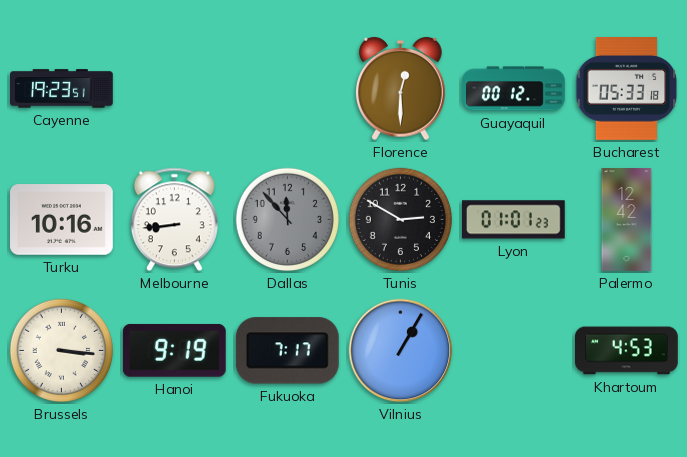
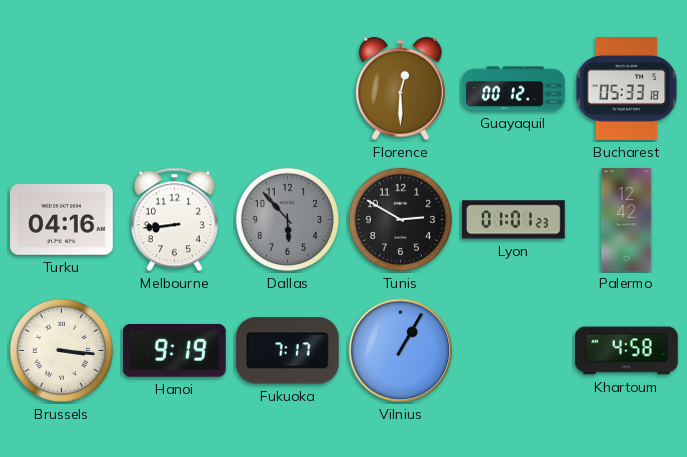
Cayenne: 19:23 -> none (62, 89)
Turku: 10:16 -> 04:16 (62, 220)
Dallas: 11:53 -> 5:53 (287, 219)
Khartoum: 4:53 -> 4:58 (627, 351)
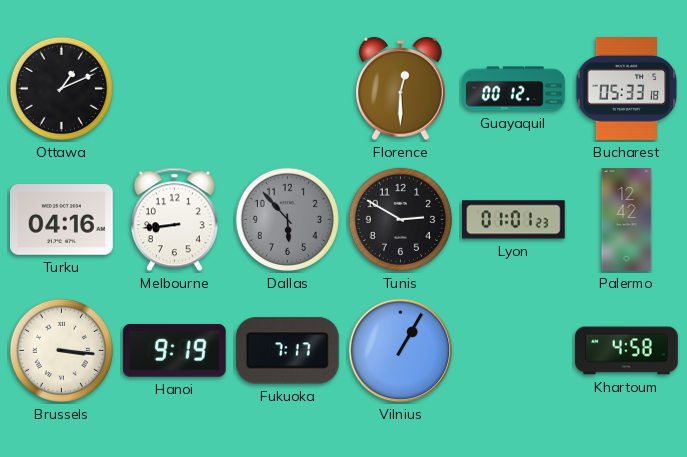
Ottawa: none -> 1:11 (61, 88)
